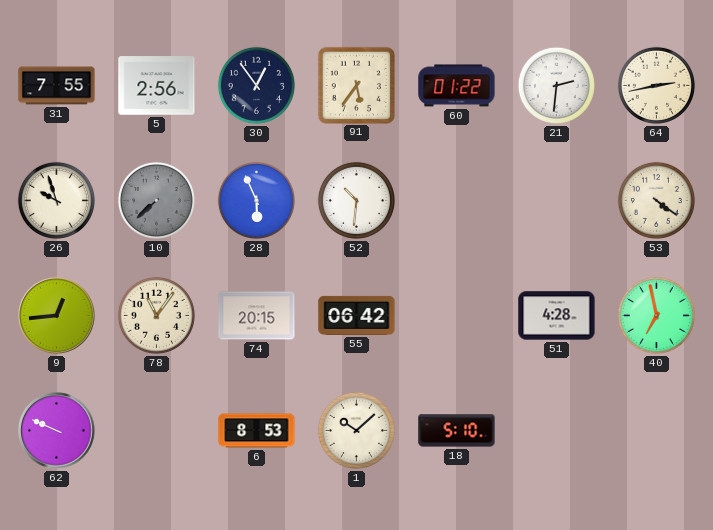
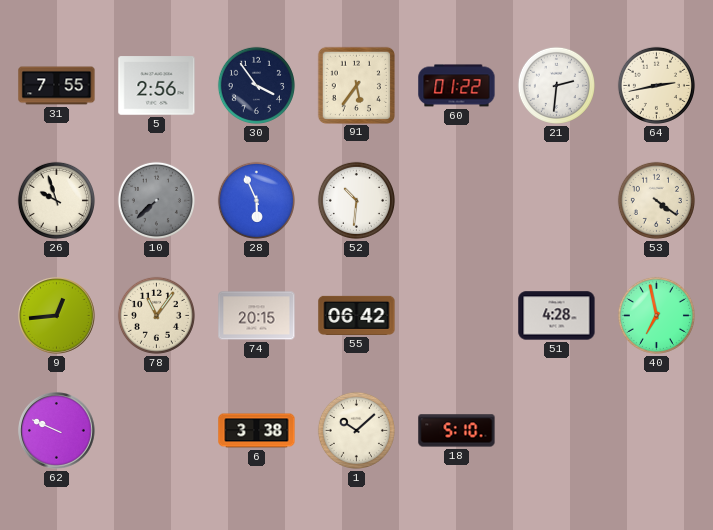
30: 12:54 -> 3:54 (256, 85)
6: 8:53 -> 3:38 (257, 431)
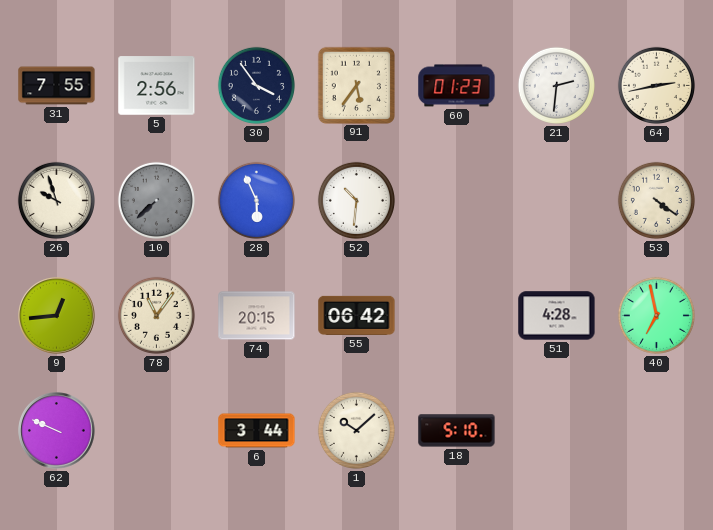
60: 01:22 -> 01:23 (457, 86)
6: 3:38 -> 3:44 (257, 431)
